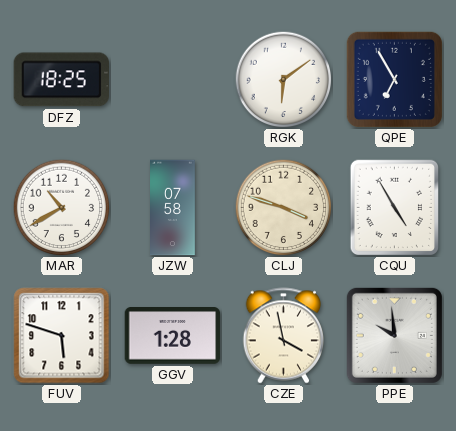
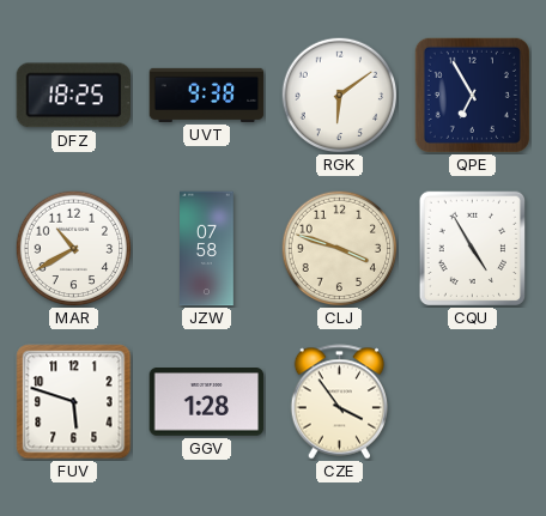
UVT: none -> 9:38 (207, 95)
CZE: 3:58 -> 3:54 (340, 402)
PPE: 9:59 -> none (394, 335)
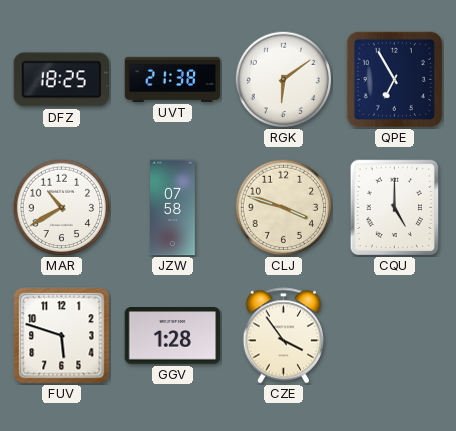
UVT: 9:38 -> 21:38 (173, 79)
CQU: 4:55 -> 5:00 (394, 207)
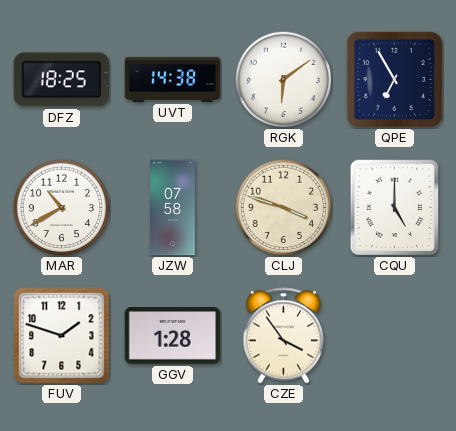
UVT: 21:38 -> 14:38 (173, 79)
FUV: 5:48 -> 1:48 (62, 336)
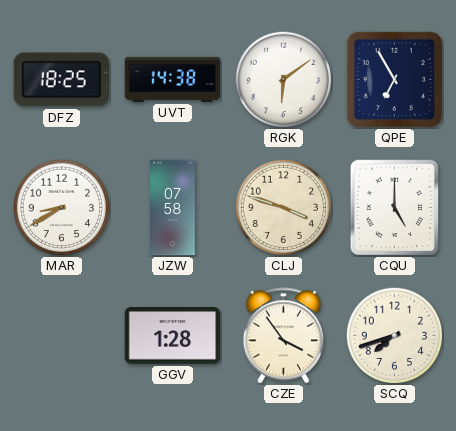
MAR: 10:40 -> 8:40 (61, 207)
FUV: 1:48 -> none (62, 336)
SCQ: none -> 7:42 (394, 335)
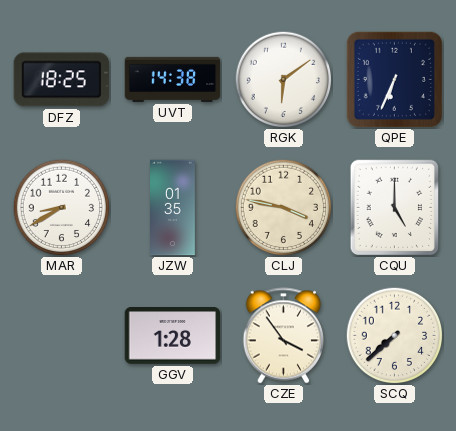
QPE: 6:55 -> 6:34 (394, 79)
JZW: 07:58 -> 01:35 (173, 208)
CLJ: 3:48 -> 3:47 (283, 207)
SCQ: 7:42 -> 7:38 (394, 335)
